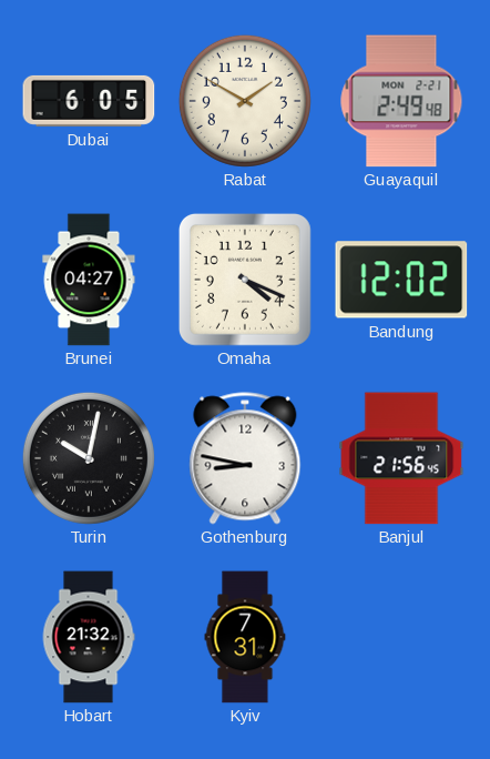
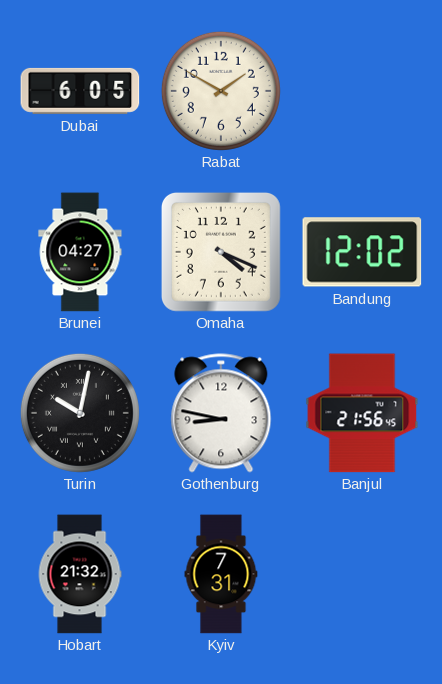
Guayaquil: 2:49 -> none (401, 101)
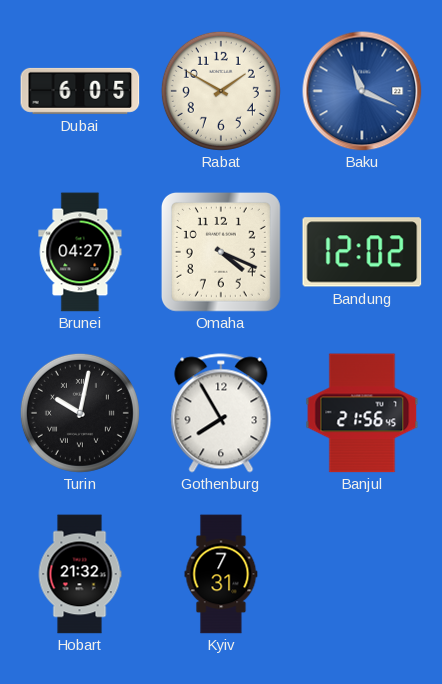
Baku: none -> 11:19 (362, 91)
Gothenburg: 8:47 -> 7:55 (221, 413)
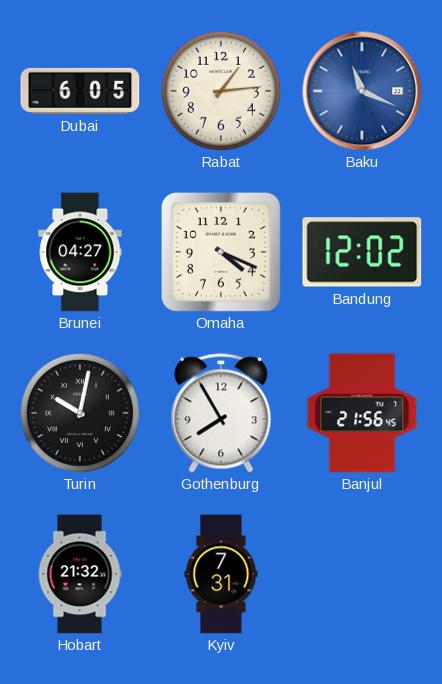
Rabat: 1:50 -> 1:14 (221, 91)
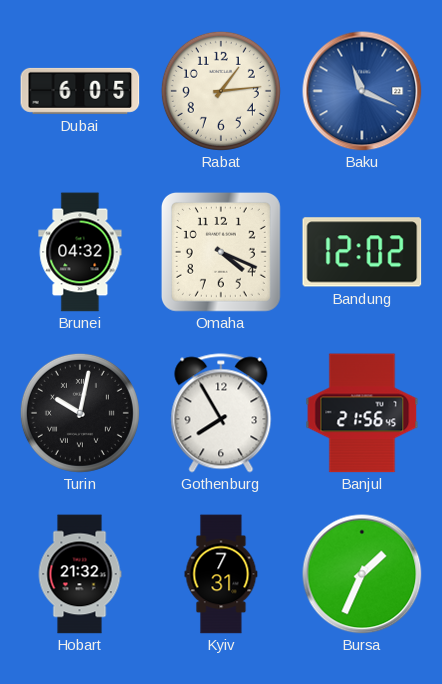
Brunei: 04:27 -> 04:32 (80, 252)
Bursa: none -> 1:34 (362, 574)
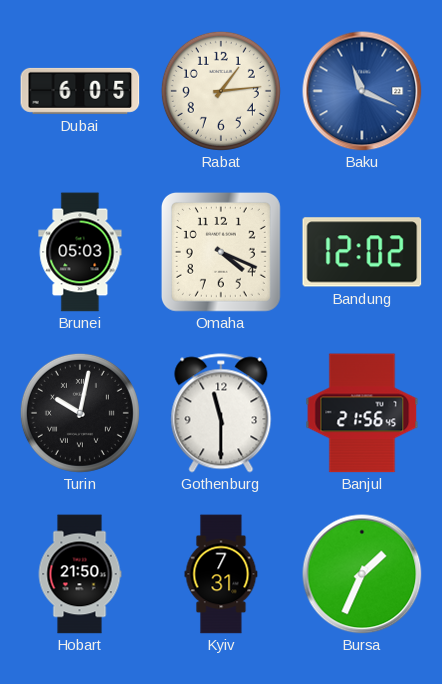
Brunei: 04:32 -> 05:03 (80, 252)
Gothenburg: 7:55 -> 11:30 (221, 413)
Hobart: 21:32 -> 21:50 (80, 574)
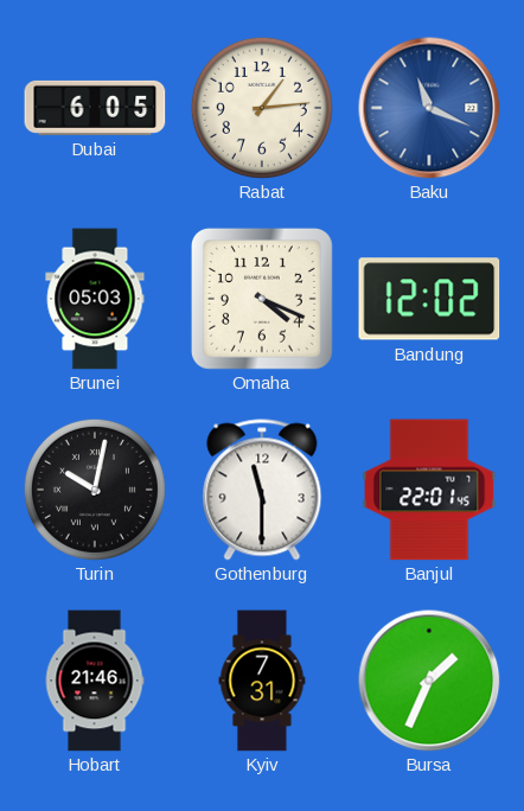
Banjul: 21:56 -> 22:01 (429, 490)
Hobart: 21:50 -> 21:46 (95, 681)
